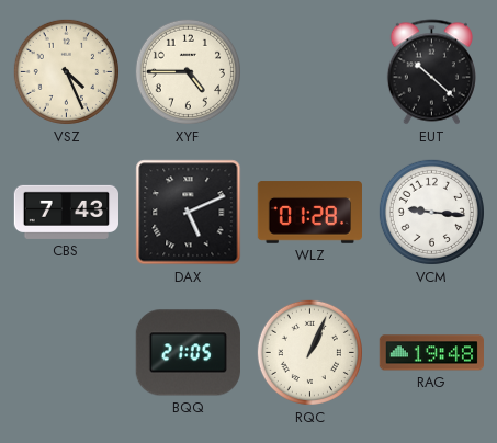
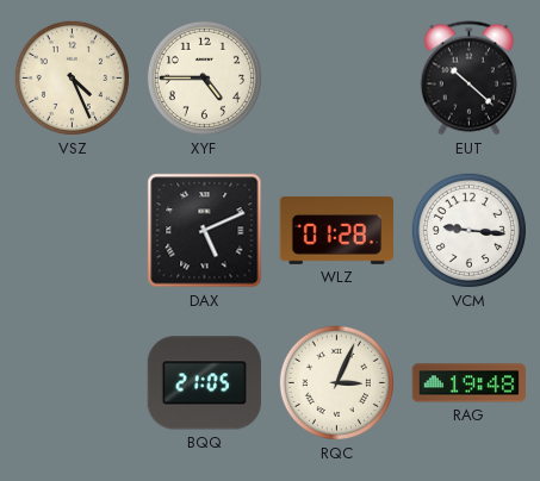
CBS: 7:43 -> none (66, 212)
RQC: 1:04 -> 3:04 (336, 382)
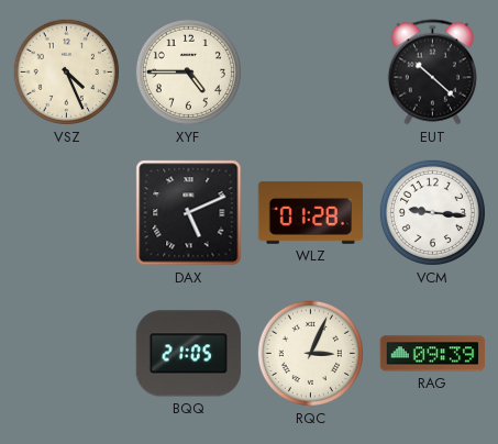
RAG: 19:48 -> 09:39 (432, 354)
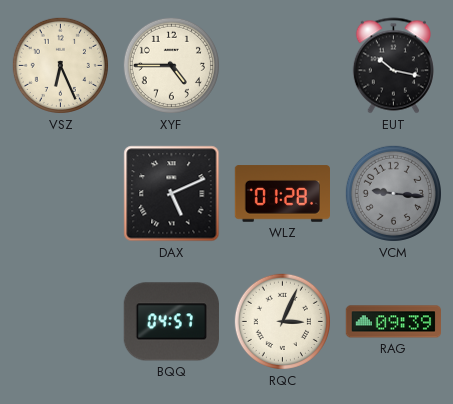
VSZ: 4:26 -> 6:26 (60, 65)
EUT: 10:22 -> 10:17 (393, 66)
VCM dial: white -> grey (393, 193)
BQQ: 21:05 -> 04:57 (171, 322)
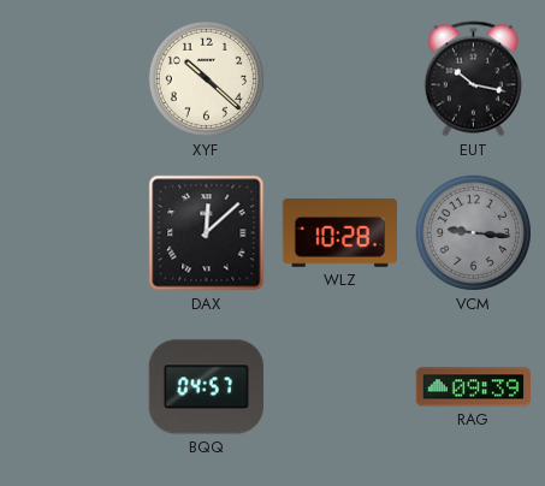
VSZ: 6:26 -> none (60, 65)
XYF: 4:45 -> 10:22 (206, 78)
DAX: 5:11 -> 12:08 (207, 233)
WLZ: 01:28 -> 10:28 (339, 233)
RQC: 3:04 -> none (282, 321)
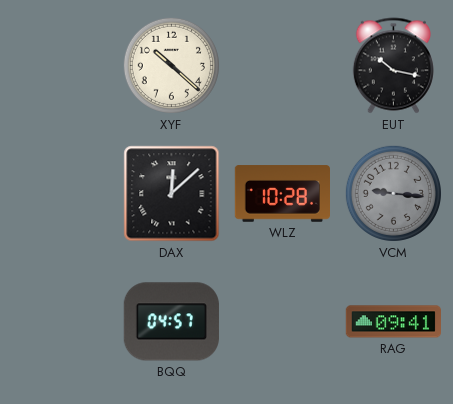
RAG: 09:39 -> 09:41 (393, 322)
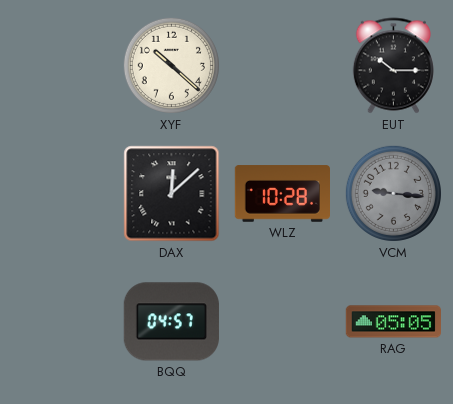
EUT: 10:17 -> 10:15 (393, 66)
RAG: 09:41 -> 05:05 (393, 322)
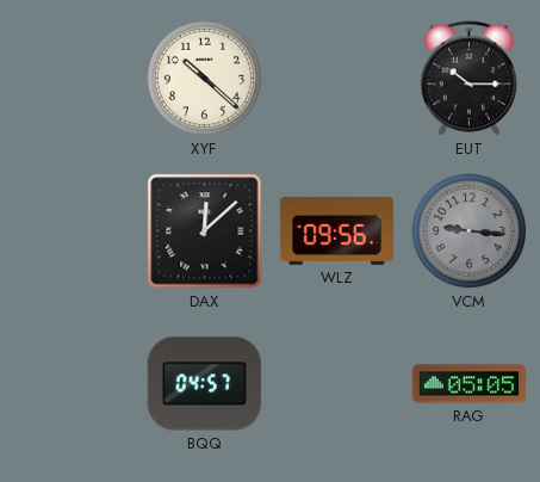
WLZ: 10:28 -> 09:56 (336, 231)
